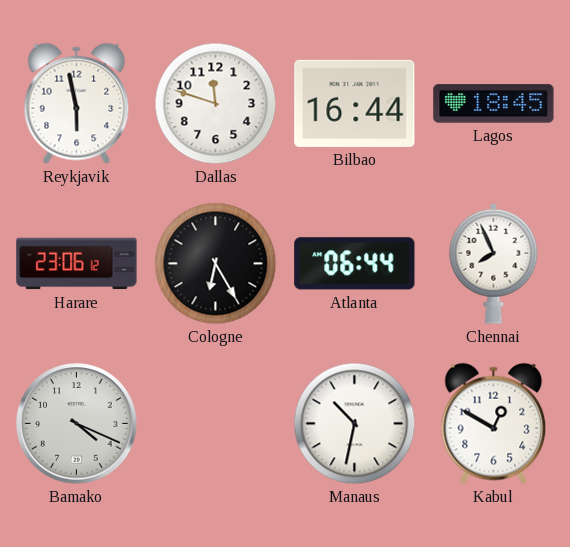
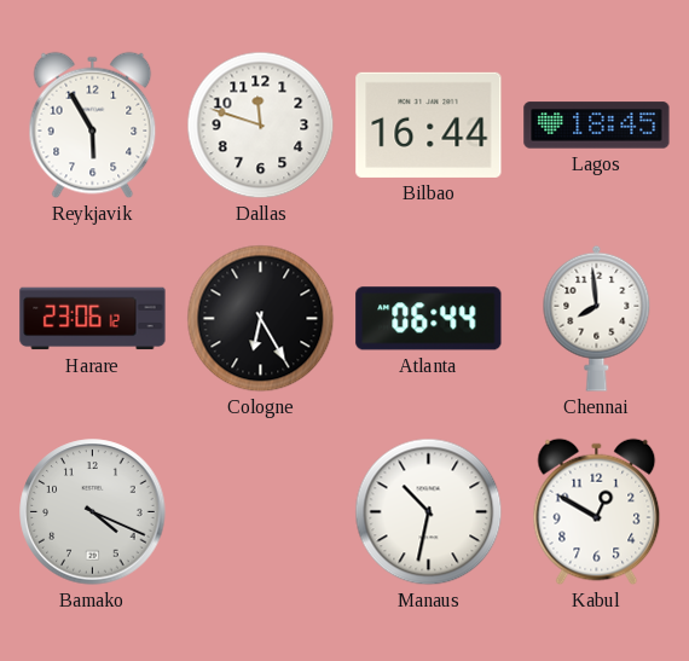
Reykjavik: 5:58 -> 5:55 (93, 126)
Chennai: 7:56 -> 7:59 (597, 318)
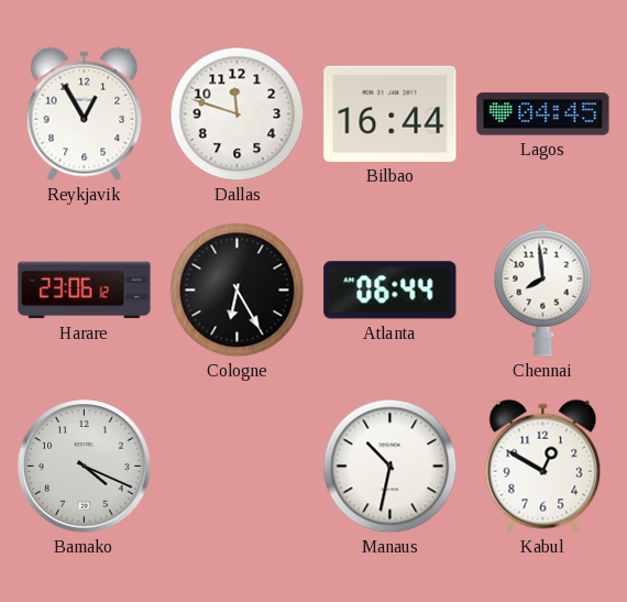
Reykjavik: 5:55 -> 12:55 (85, 114)
Lagos: 18:45 -> 04:45 (543, 114)
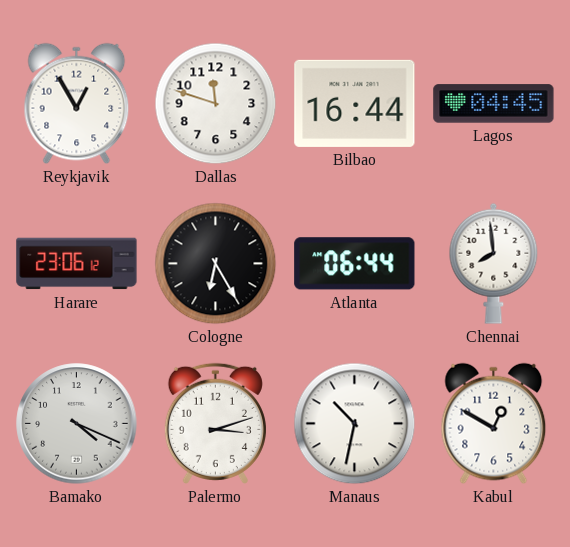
Palermo: none -> 3:12 (215, 423)
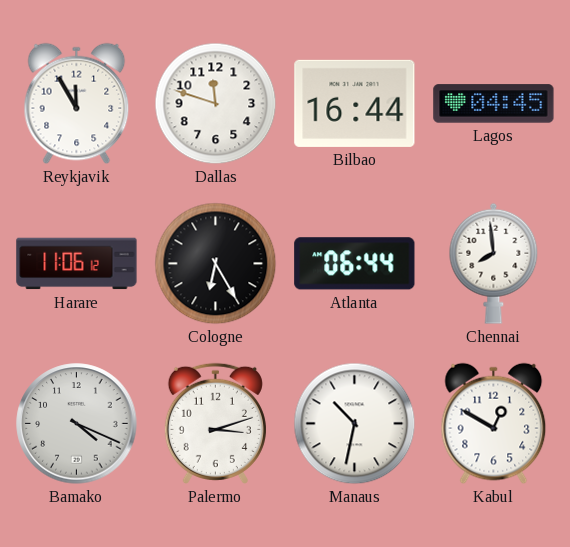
Reykjavik: 12:55 -> 11:55 (77, 104)
Harare: 23:06 -> 11:06 (77, 264)
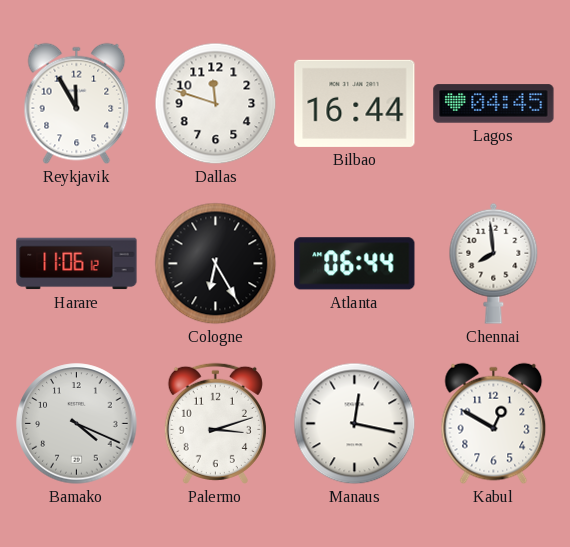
Manaus: 10:32 -> 12:17 (355, 424)
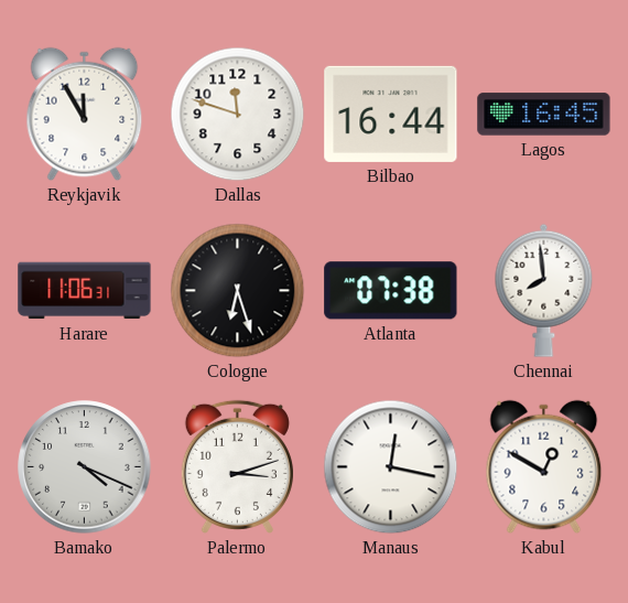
Lagos: 04:45 -> 16:45 (544, 115)
Harare: 11:06:12 -> 11:06:31 (85, 291)
Cologne: 6:25 -> 6:27 (238, 291)
Atlanta: 06:44 -> 07:38 (391, 291)
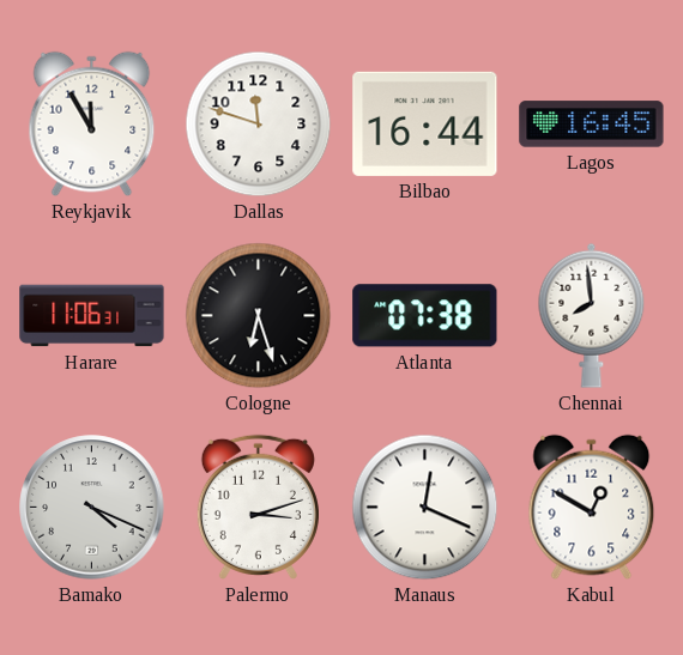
Manaus: 12:17 -> 12:19 (425, 508)
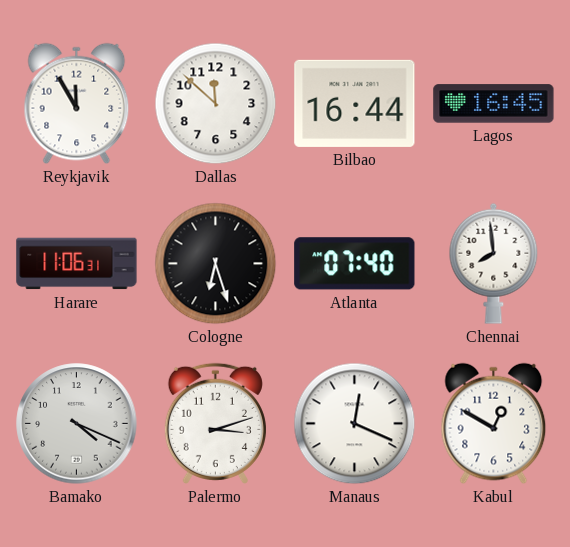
Dallas: 11:48 -> 11:52 (216, 104)
Atlanta: 07:38 -> 07:40 (355, 264)
